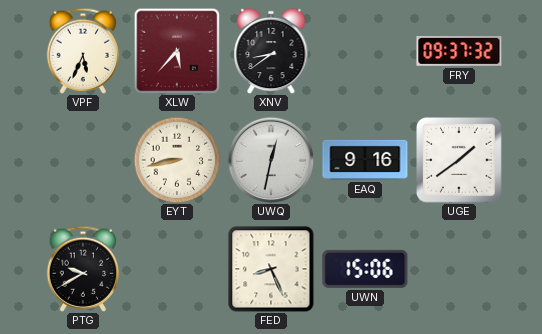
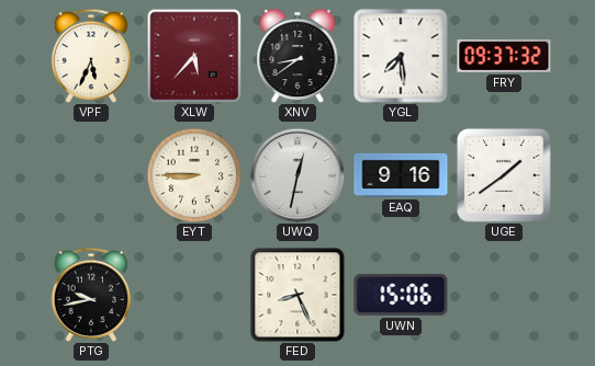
YGL: none -> 7:29 (401, 56)
EYT: 8:43 -> 8:45 (194, 175)
PTG: 9:40 -> 9:43 (90, 295)
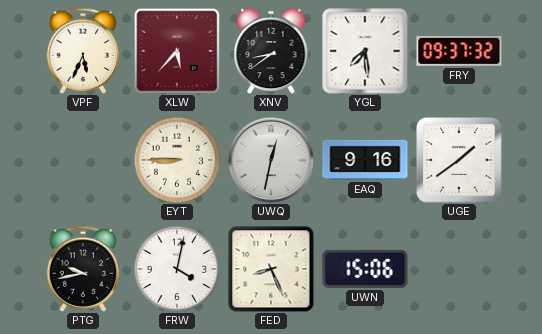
FRW: none -> 4:02 (177, 269)
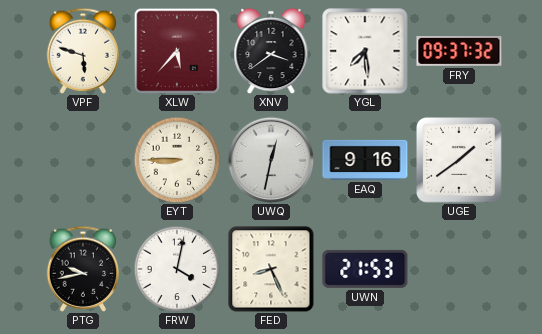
VPF: 5:34 -> 5:48 (82, 51)
XNV: 8:39 -> 3:39 (271, 51)
UWN: 15:06 -> 21:53 (365, 269)
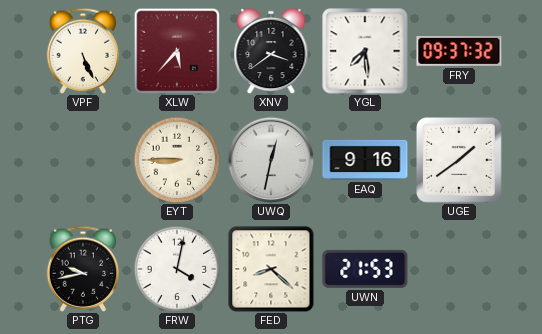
VPF: 5:48 -> 5:26 (82, 51)
FED: 8:26 -> 8:22 (271, 269)
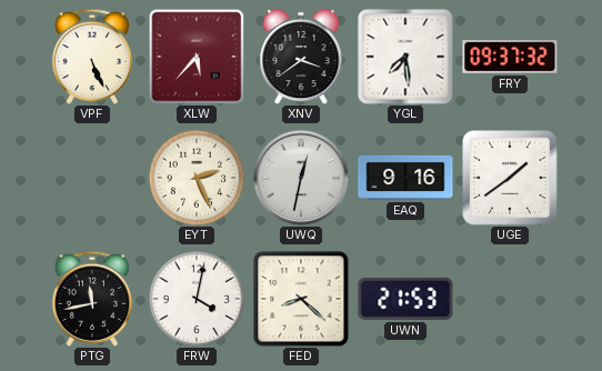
EYT: 8:45 -> 2:26 (197, 178)
PTG: 9:43 -> 11:43 (91, 299)
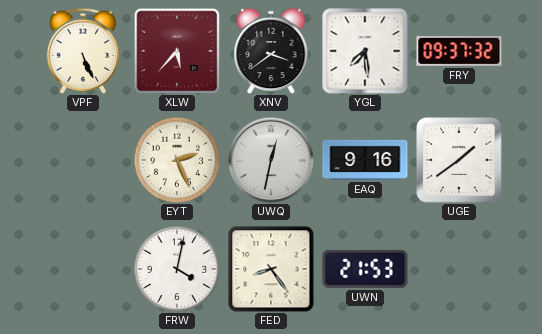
PTG: 11:43 -> none (91, 299)
FED: 8:22 -> 8:24 (271, 269)
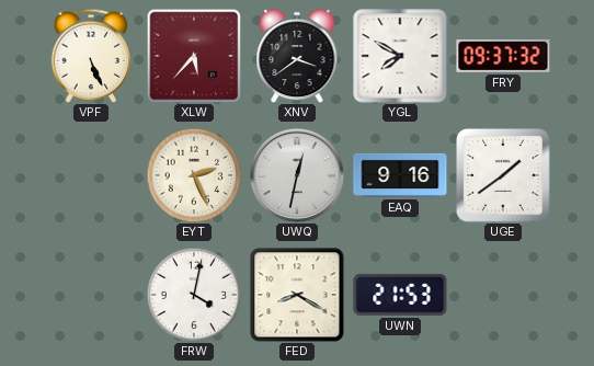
YGL: 7:29 -> 7:50 (400, 56)
FED: 8:24 -> 8:20 (297, 295)
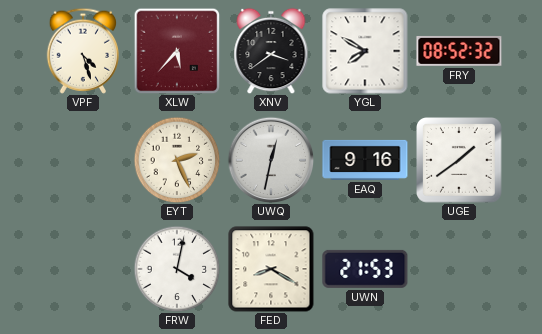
VPF: 5:26 -> 4:27 (82, 51)
FRY: 09:37 -> 08:52 (459, 51)
